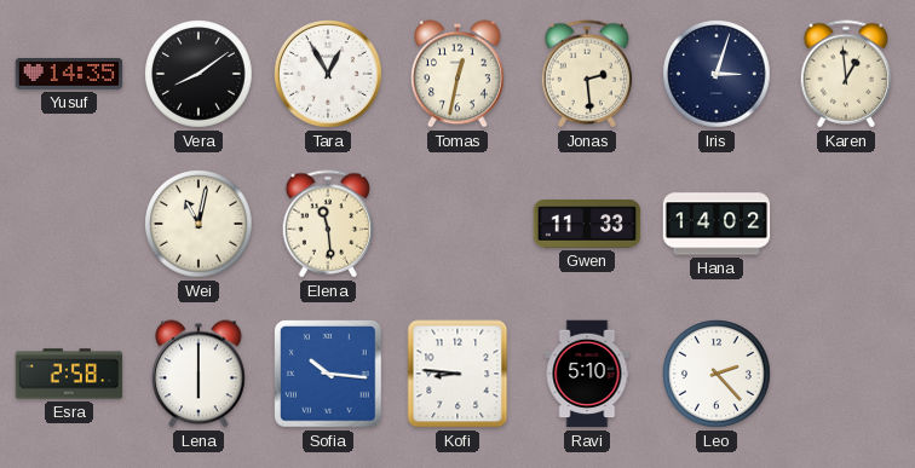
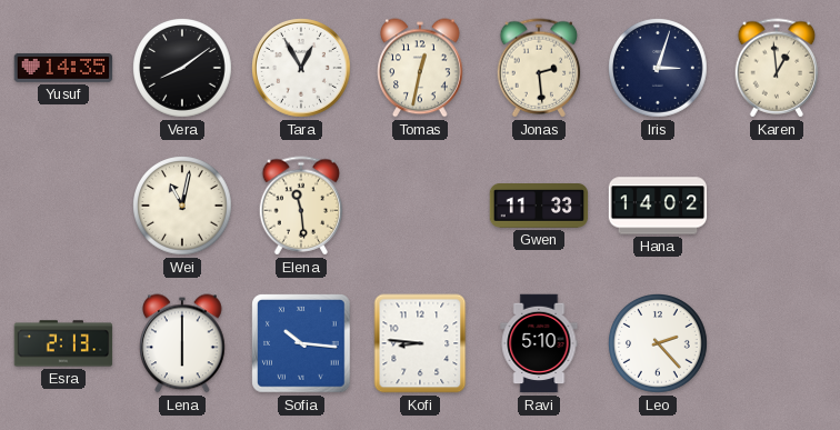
Esra: 2:58 -> 2:13 (63, 343)
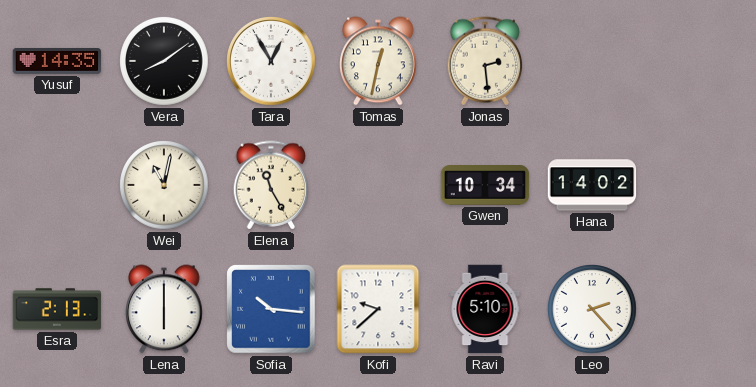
Iris: 3:03 -> none (659, 69)
Karen: 12:59 -> none (777, 68)
Elena: 11:29 -> 11:25 (271, 185)
Gwen: 11:33 -> 10:34 (485, 186)
Kofi: 8:46 -> 9:38 (378, 309)
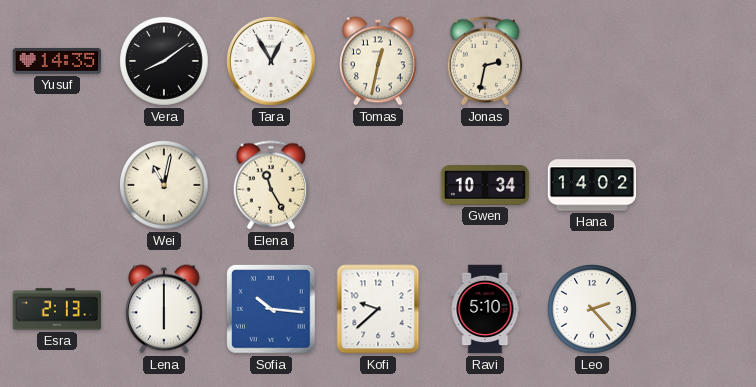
Jonas: 2:29 -> 2:32 (485, 61)
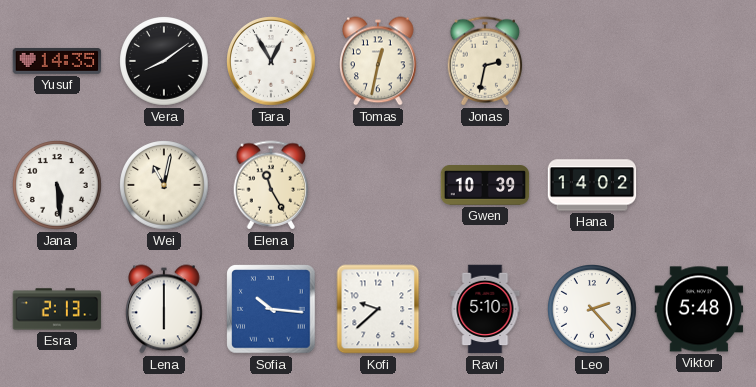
Jana: none -> 5:29 (58, 186)
Gwen: 10:34 -> 10:39 (485, 186)
Viktor: none -> 5:48 (699, 309)
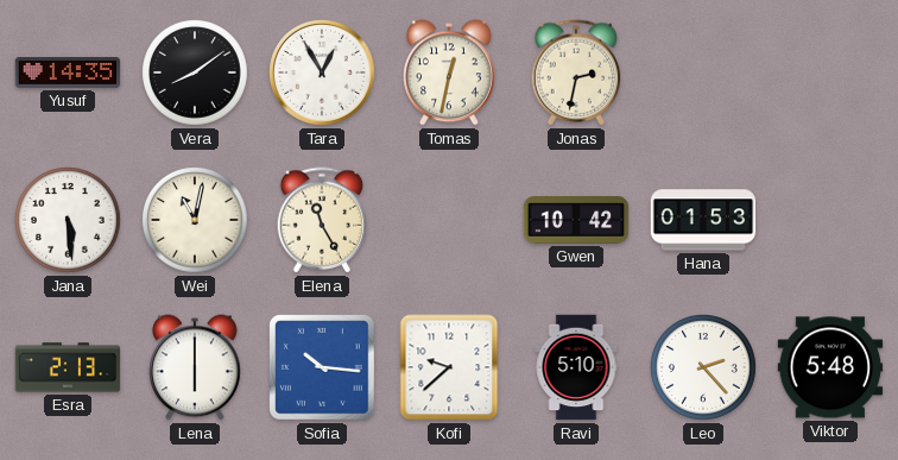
Gwen: 10:39 -> 10:42 (576, 221)
Hana: 14:02 -> 01:53 (703, 220)
